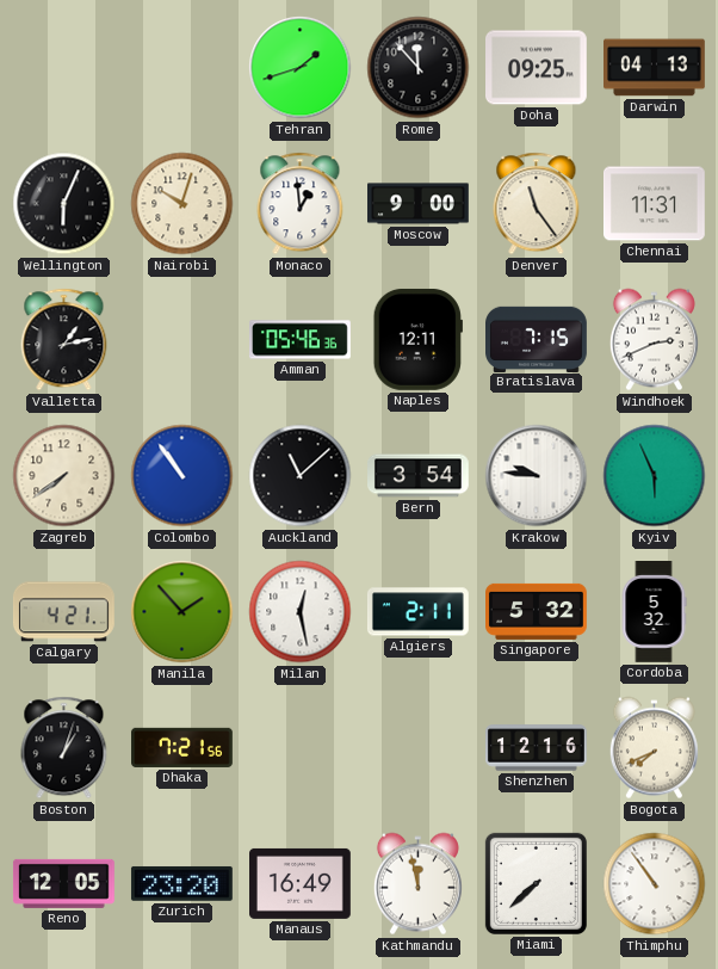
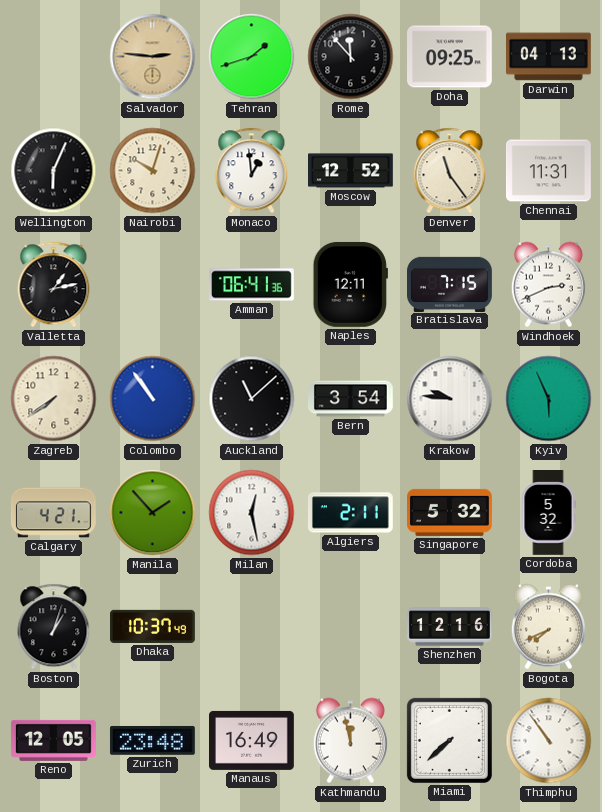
Salvador: none -> 2:46 (153, 57)
Moscow: 9:00 -> 12:52 (351, 171)
Amman: 05:46 -> 06:41 (252, 285)
Dhaka: 7:21 -> 10:37 (153, 626)
Zurich: 23:20 -> 23:48 (152, 741)
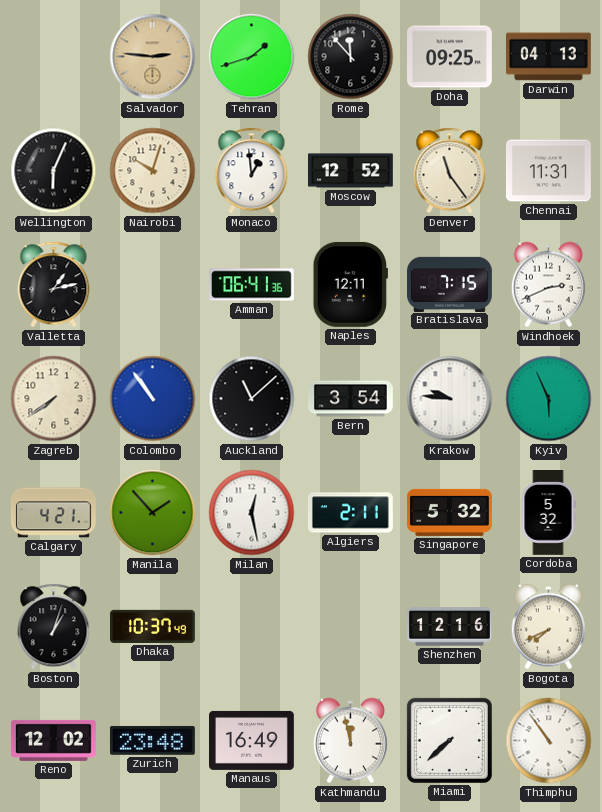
Reno: 12:05 -> 12:02 (53, 740)
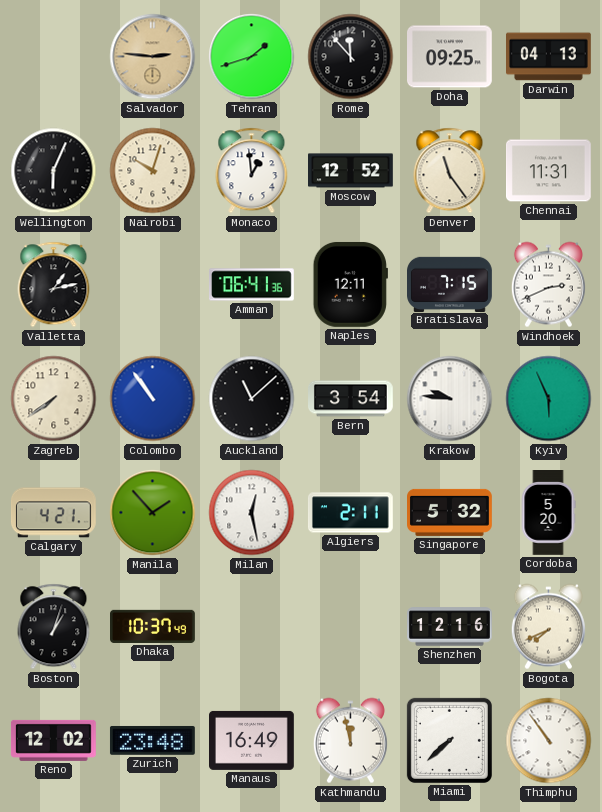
Cordoba: 5:32 -> 5:20 (548, 513)
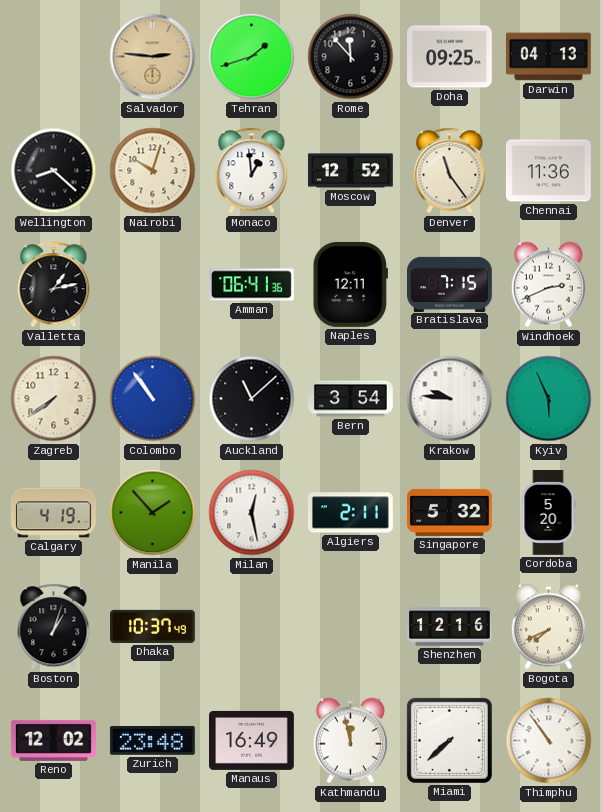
Wellington: 6:04 -> 8:22 (54, 171)
Chennai: 11:31 -> 11:36 (549, 171)
Calgary: 4:21 -> 4:19 (53, 513)
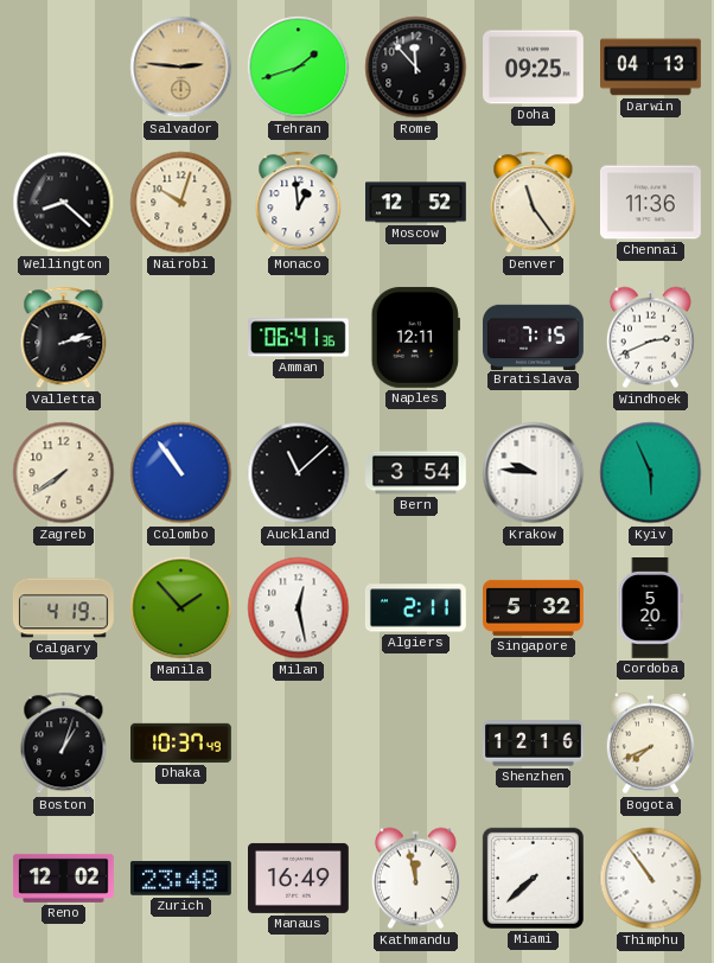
Valletta: 1:13 -> 2:13 (64, 338)
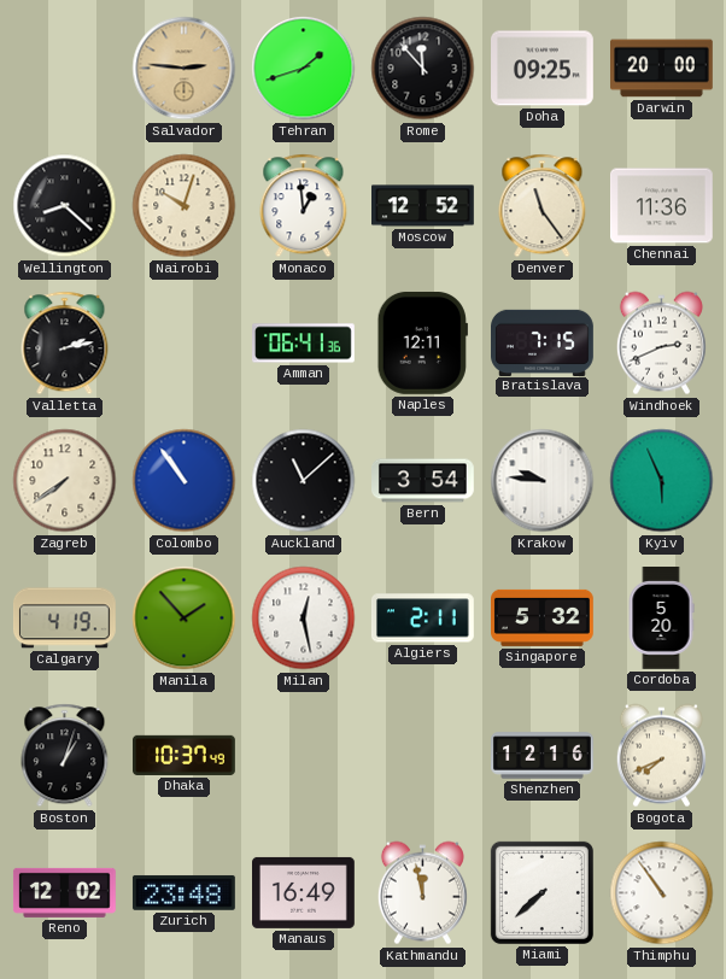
Darwin: 04:13 -> 20:00 (662, 69)
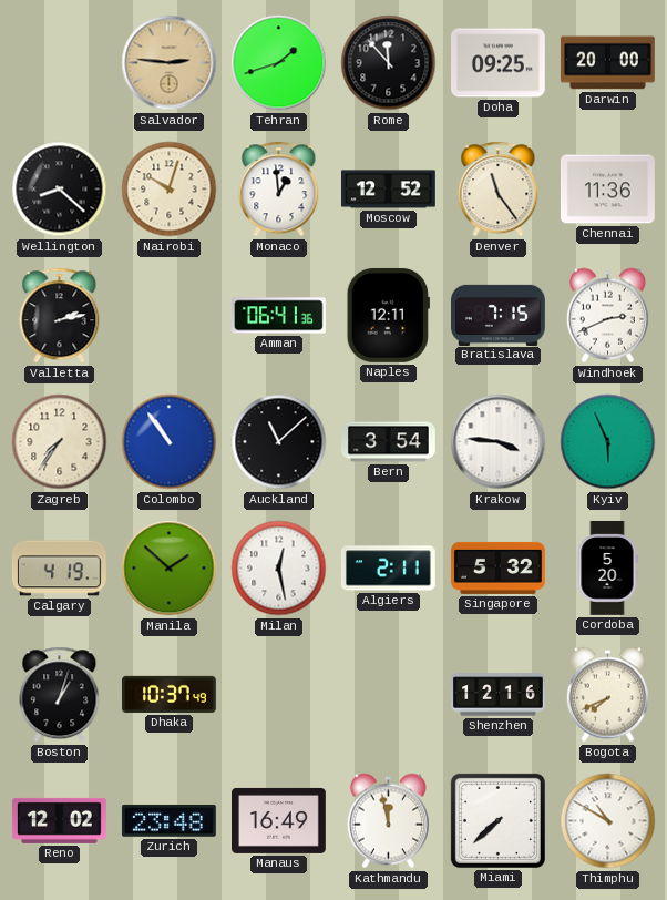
Zagreb: 7:39 -> 7:36 (60, 442)
Krakow: 9:46 -> 3:46 (499, 442)
Manila: 1:53 -> 1:52 (170, 569)
Thimphu: 10:54 -> 10:50 (608, 821)
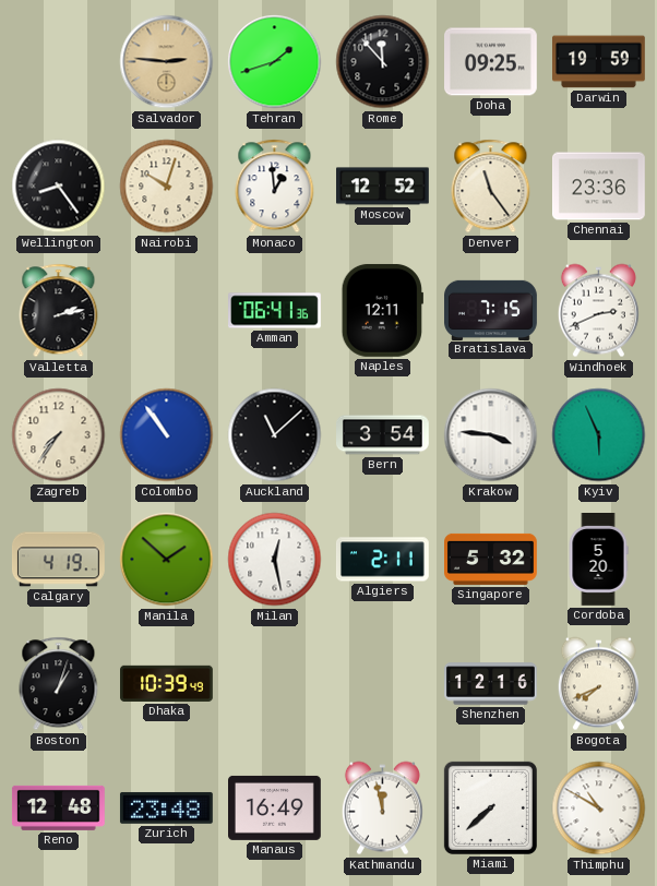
Darwin: 20:00 -> 19:59 (599, 62)
Wellington: 8:22 -> 8:24 (59, 187)
Chennai: 11:36 -> 23:36 (599, 187)
Dhaka: 10:37 -> 10:39 (167, 683)
Reno: 12:02 -> 12:48 (58, 807)
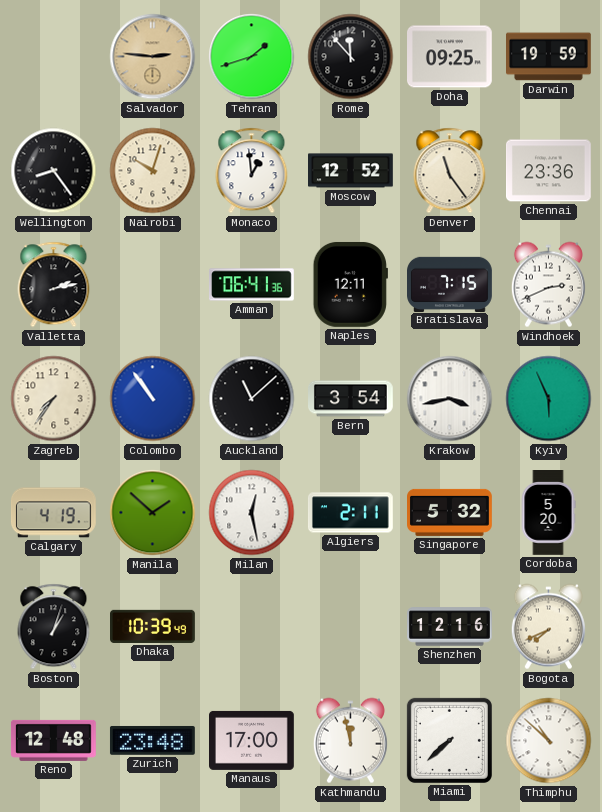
Krakow: 3:46 -> 3:43 (450, 399)
Manaus: 16:49 -> 17:00 (252, 740)
Thimphu: 10:50 -> 10:52 (549, 741)
